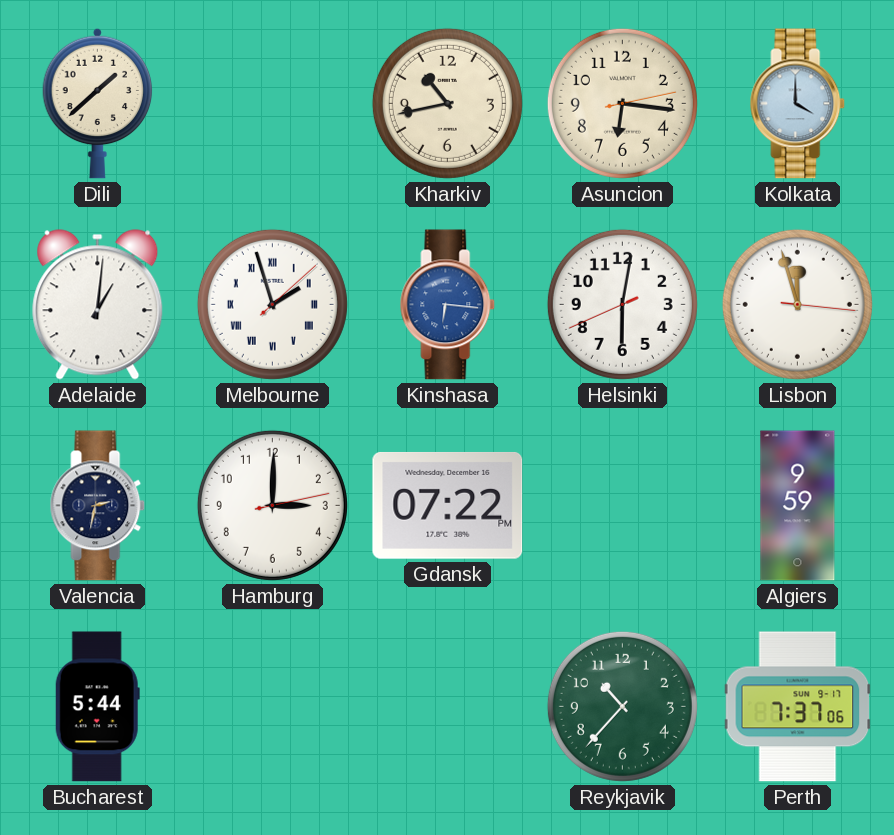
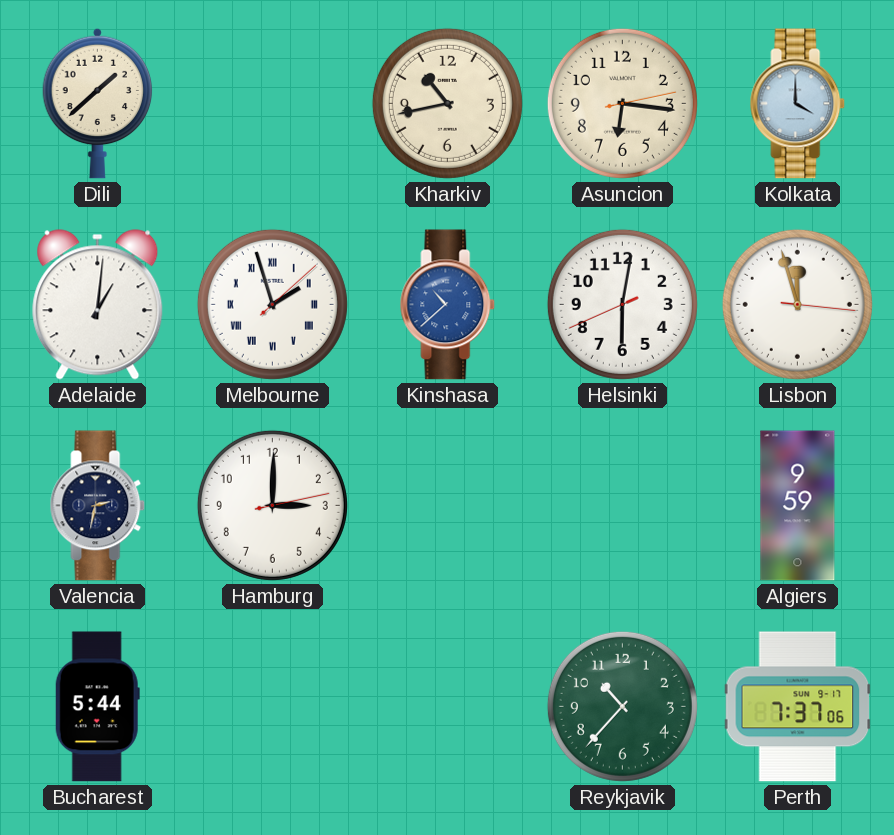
Kinshasa: 6:16 -> 10:38 (448, 305)
Gdansk: 07:22 -> none (448, 505)
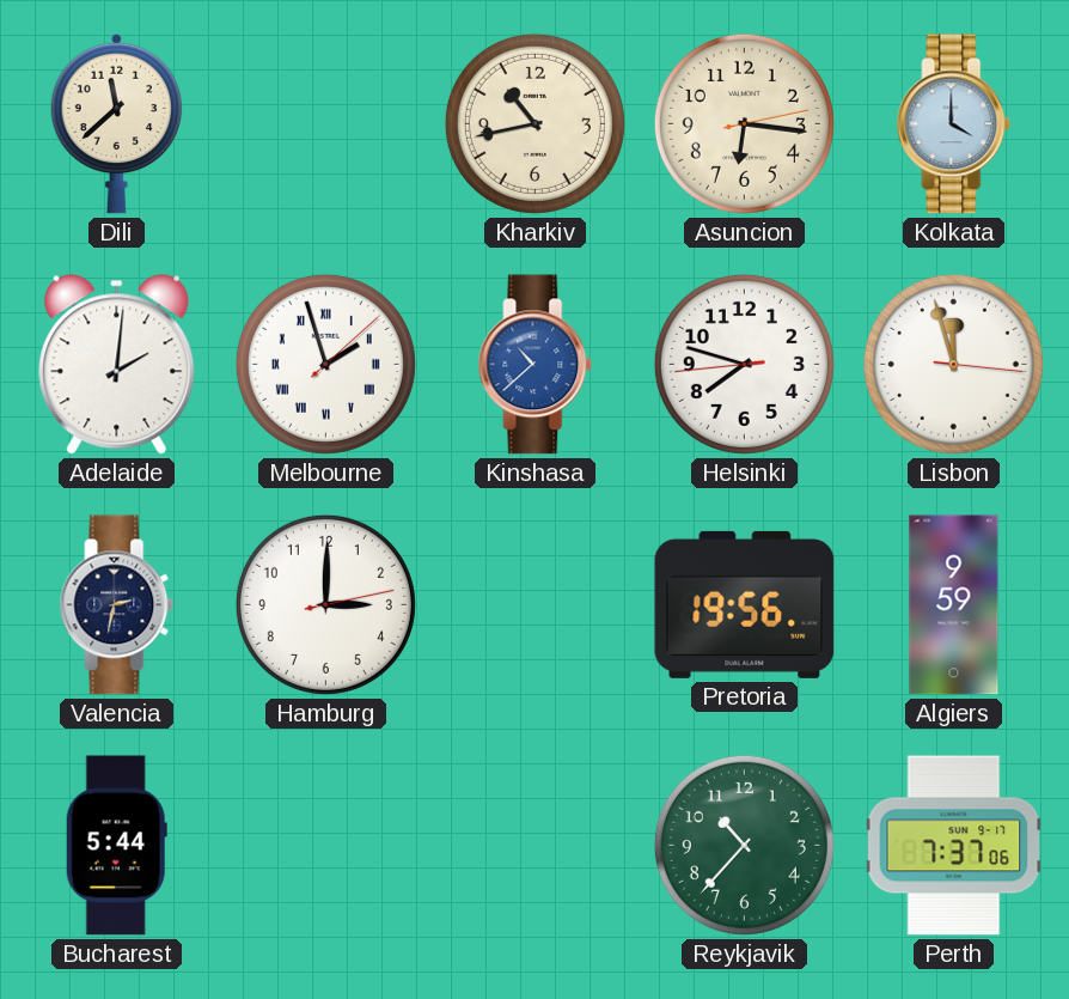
Dili: 1:38 -> 11:38 (117, 123)
Adelaide: 1:01 -> 2:01 (117, 365)
Helsinki: 6:01 -> 7:47 (744, 364)
Pretoria: none -> 19:56 (745, 604)
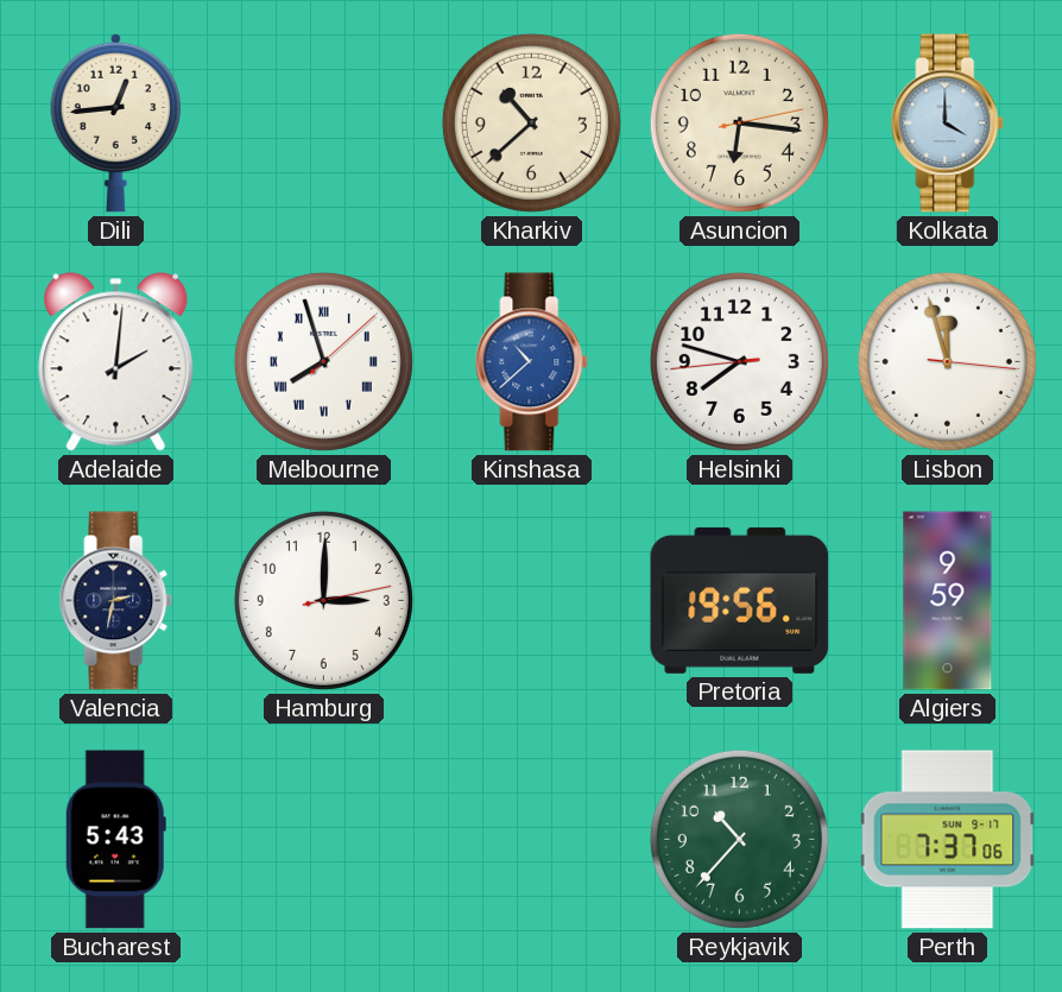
Dili: 11:38 -> 12:44 (116, 122)
Kharkiv: 10:43 -> 10:38 (531, 122)
Melbourne: 1:57 -> 7:57 (323, 361)
Bucharest: 5:44 -> 5:43 (115, 840)
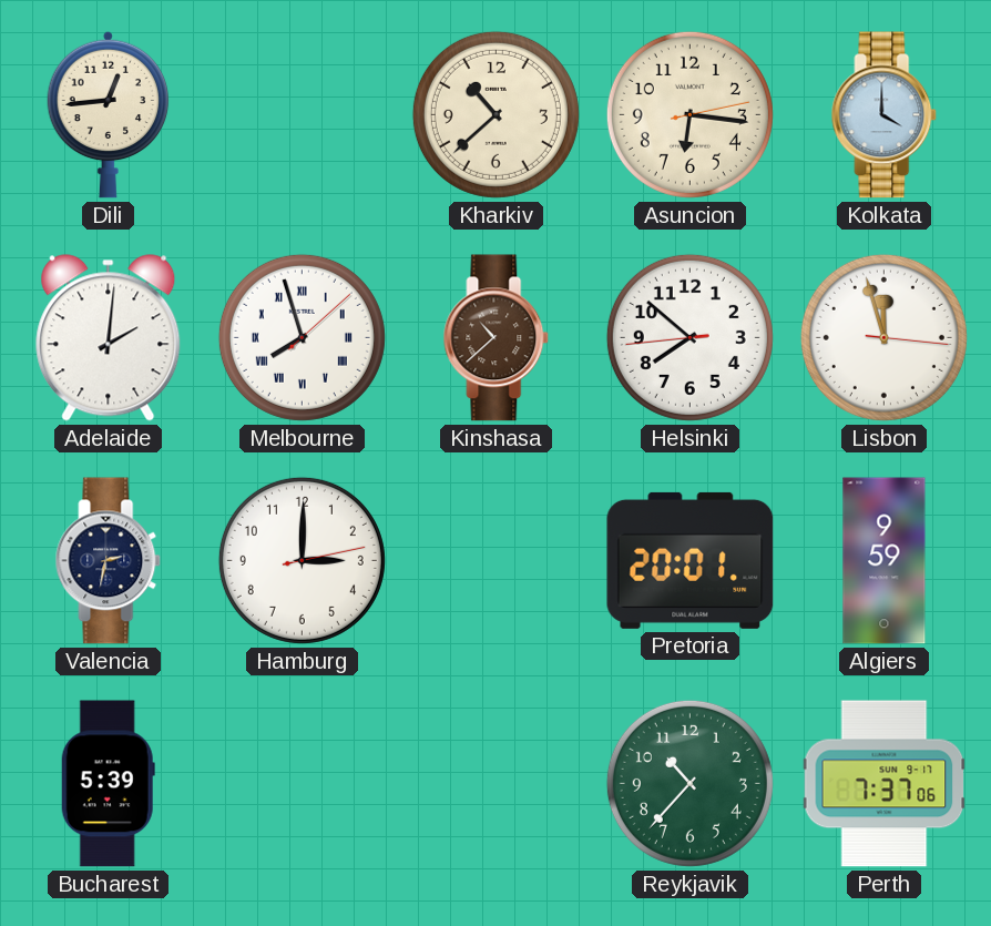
Kinshasa dial: blue -> brown (497, 338)
Helsinki: 7:47 -> 7:51 (689, 337)
Pretoria: 19:56 -> 20:01 (691, 560)
Bucharest: 5:43 -> 5:39 (108, 784)
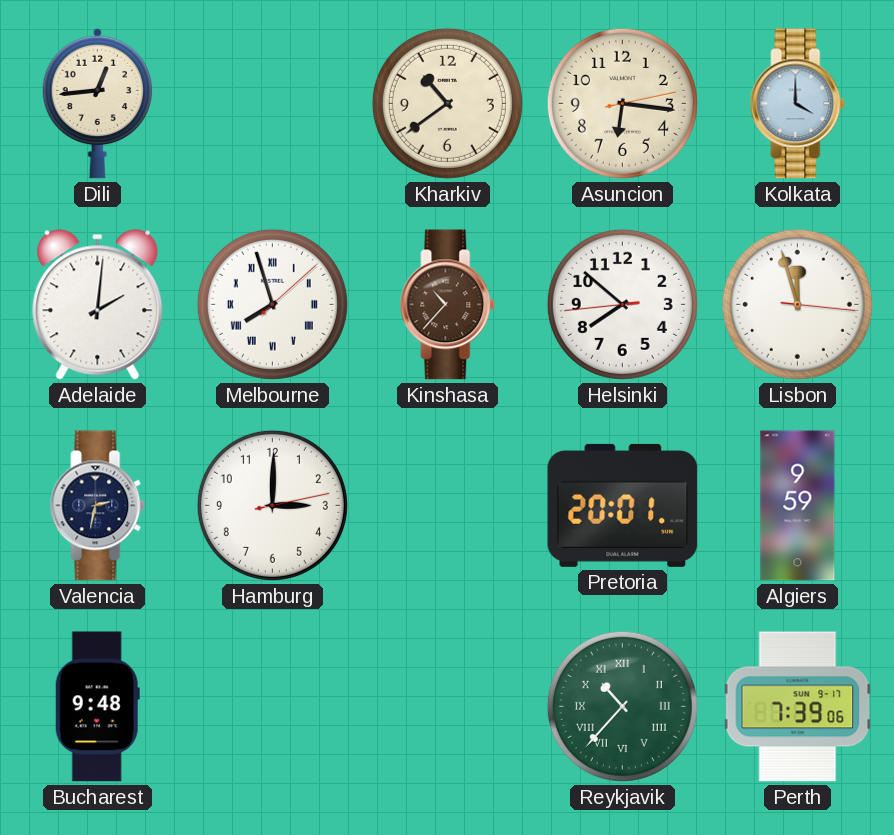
Kharkiv: 10:38 -> 10:39 (447, 103)
Kinshasa: 10:38 -> 10:37 (448, 305)
Bucharest: 5:39 -> 9:48 (97, 707)
Reykjavik numerals: Arabic -> Roman (622, 706)
Perth: 7:37 -> 7:39 (798, 707)
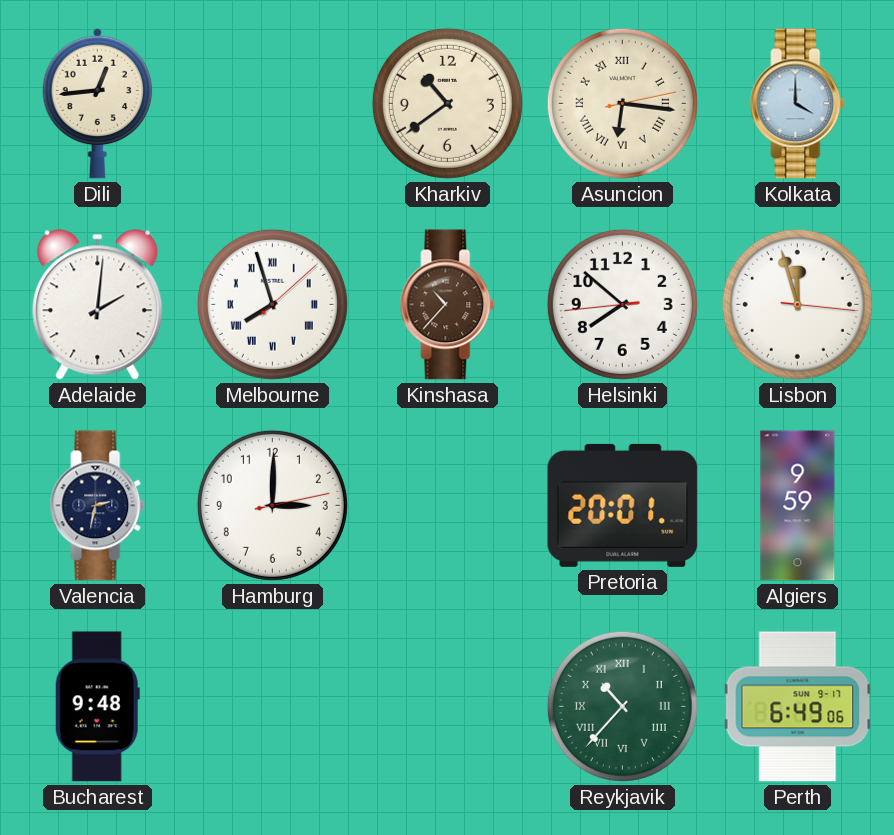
Asuncion numerals: Arabic -> Roman (622, 103)
Perth: 7:39 -> 6:49 (798, 707)
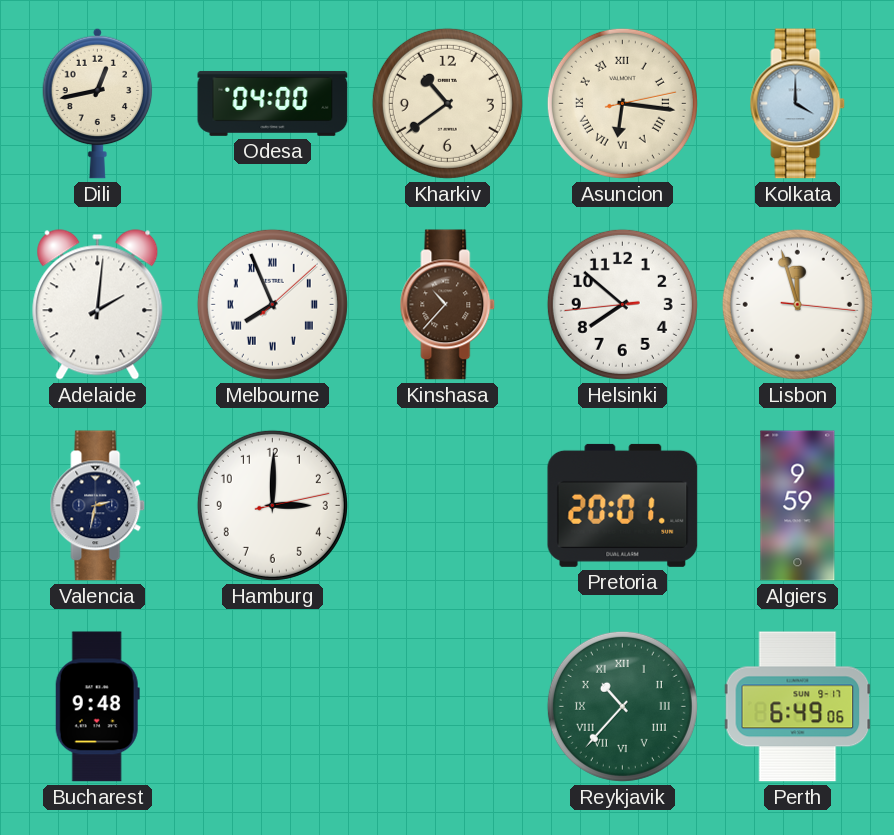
Dili: 12:44 -> 12:43 (98, 103)
Odesa: none -> 04:00 (273, 103)
Melbourne: 7:57 -> 7:56 (272, 304)
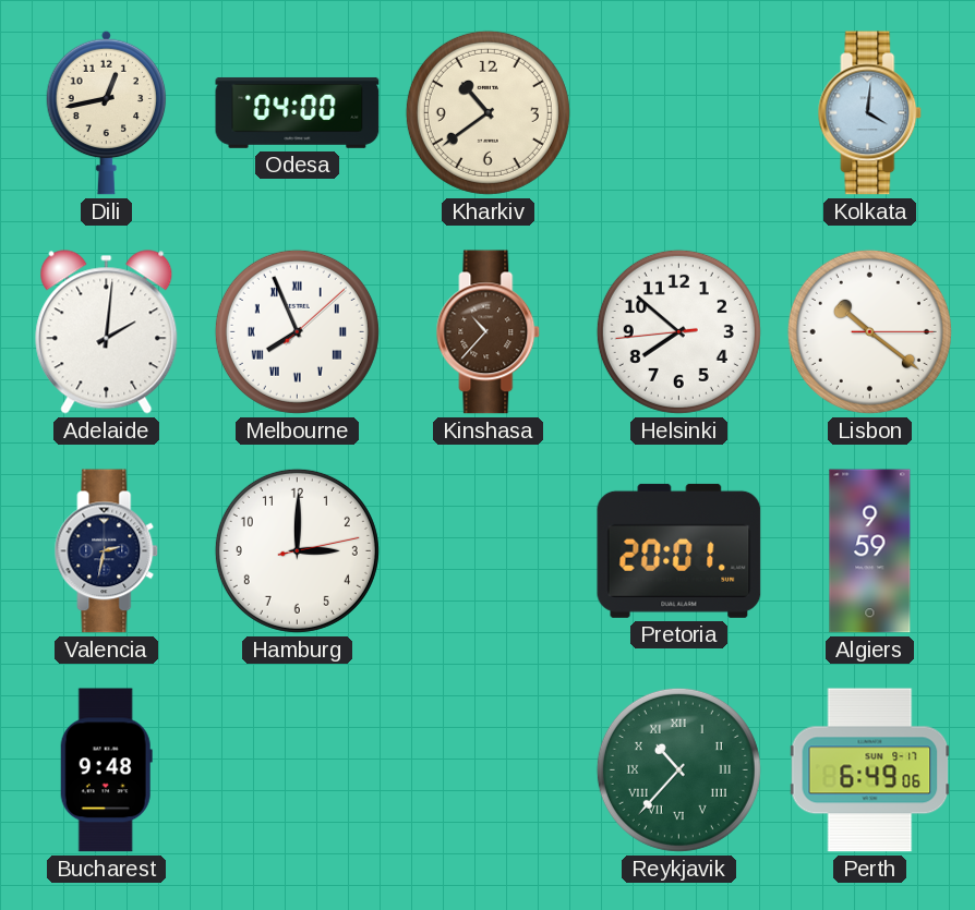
Asuncion: 6:16 -> none (622, 103)
Kolkata: 4:00 -> 4:01 (870, 113)
Lisbon: 11:57 -> 10:21 (869, 331)
